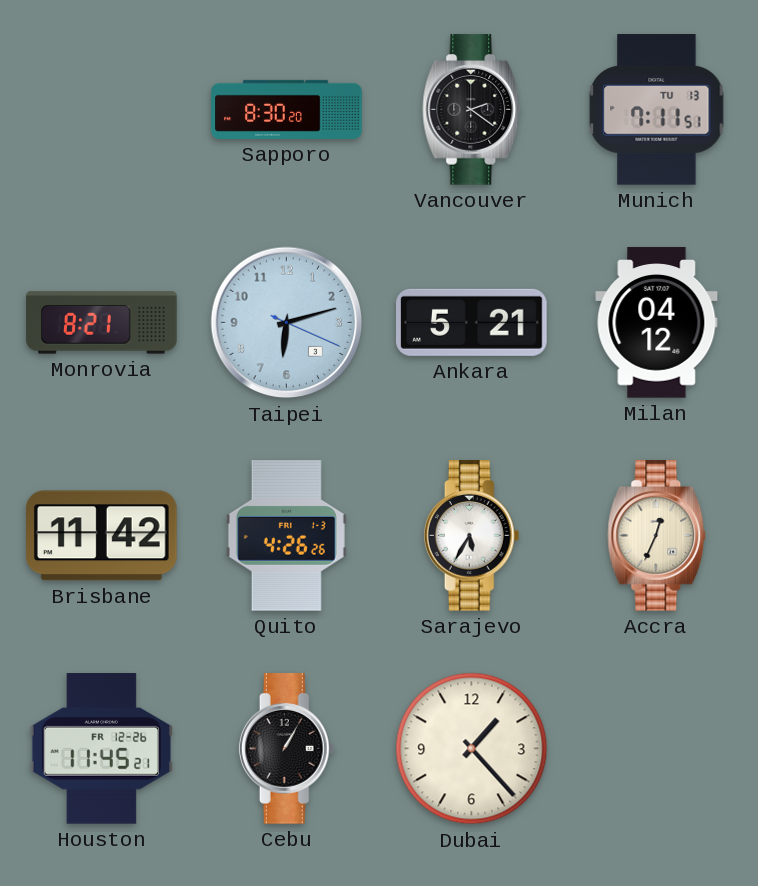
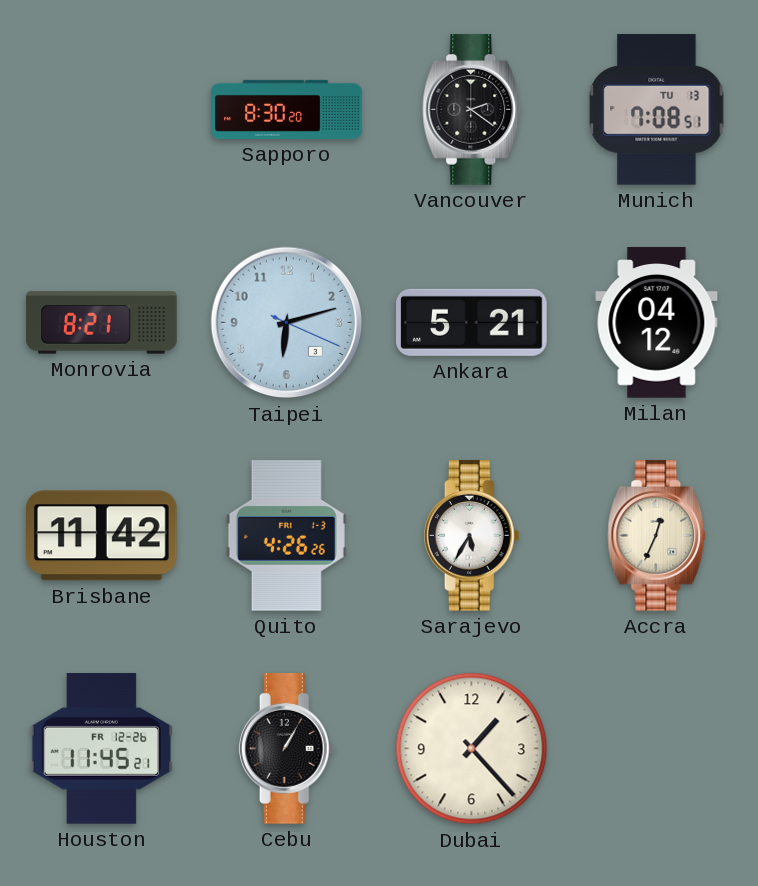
Munich: 7:11 -> 7:08 (657, 110)
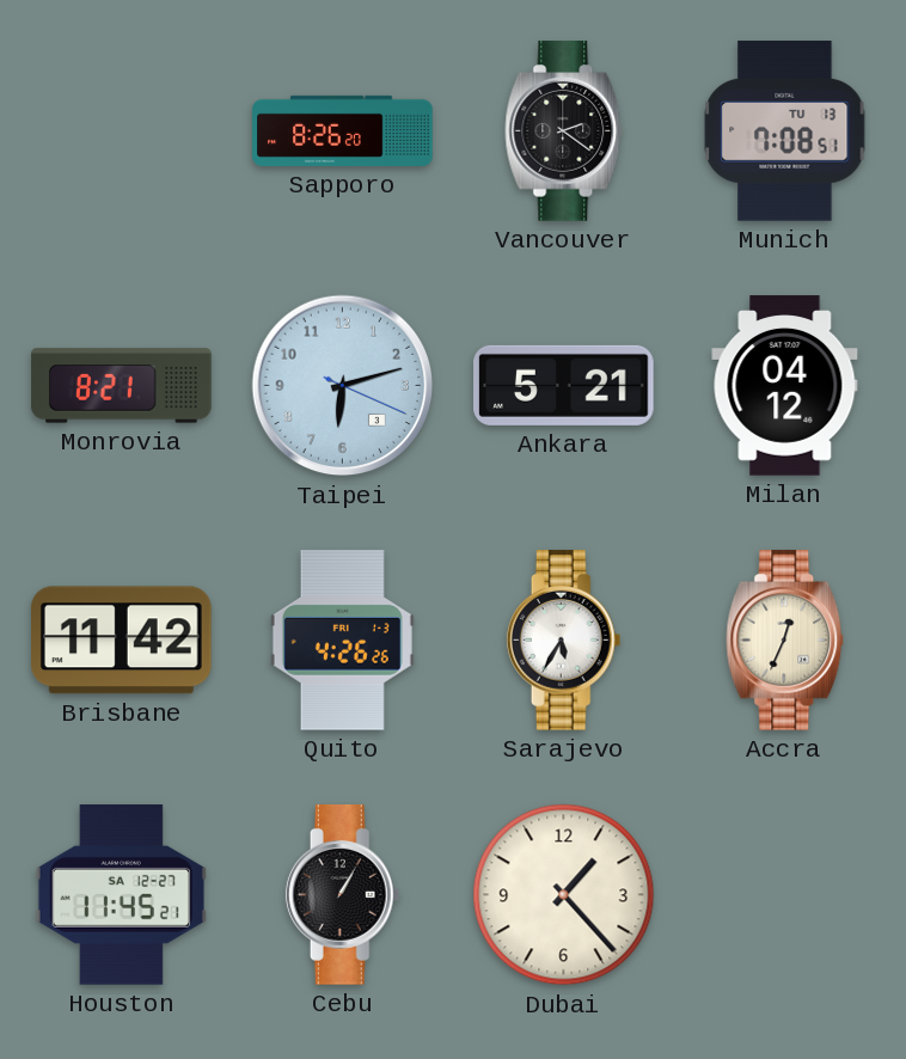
Sapporo: 8:30 -> 8:26 (343, 130)
Houston date: FR 12-26 -> SA 12-27 (121, 895)
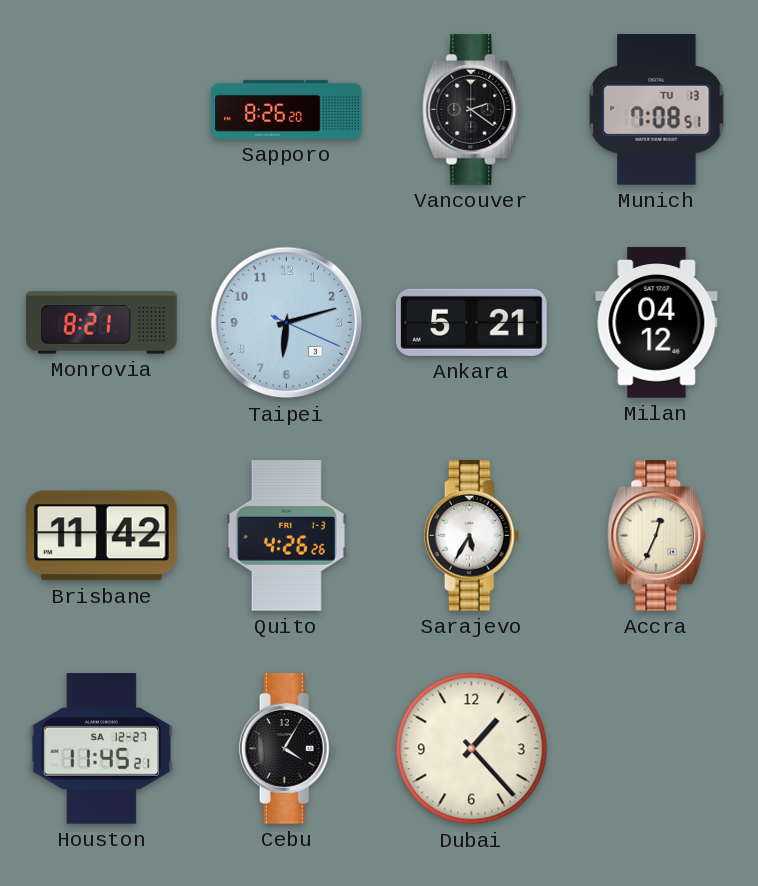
Cebu: 1:05 -> 4:05 (287, 749)
